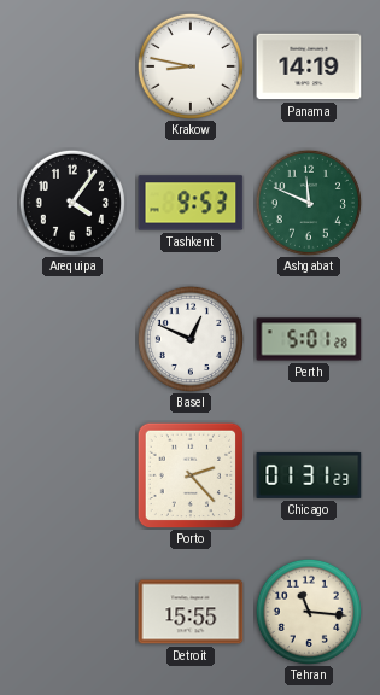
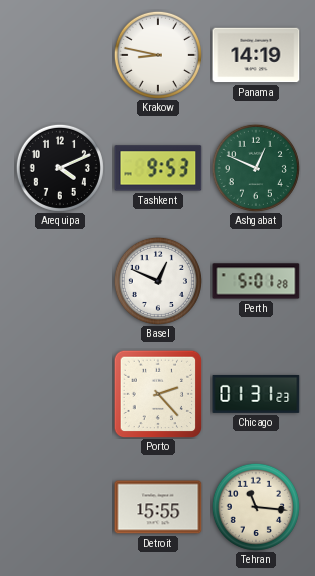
Arequipa: 4:06 -> 4:11 (60, 168)
Ashgabat: 11:49 -> 12:49 (256, 168)
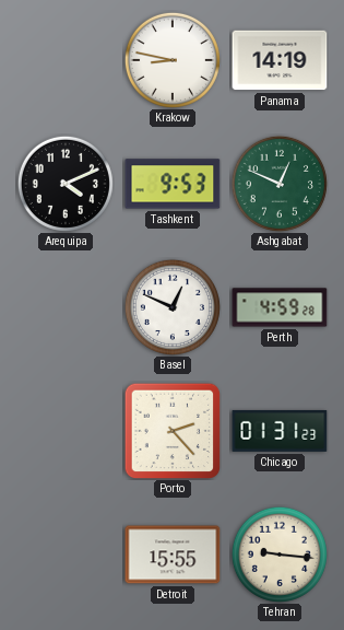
Perth: 5:01 -> 4:59 (280, 307)
Tehran: 11:16 -> 9:16 (280, 555)
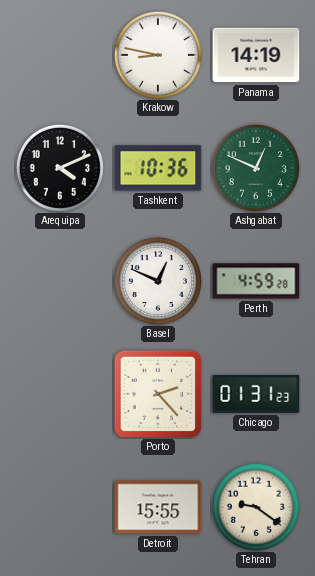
Tashkent: 9:53 -> 10:36 (158, 168)
Tehran: 9:16 -> 9:21 (256, 507)
